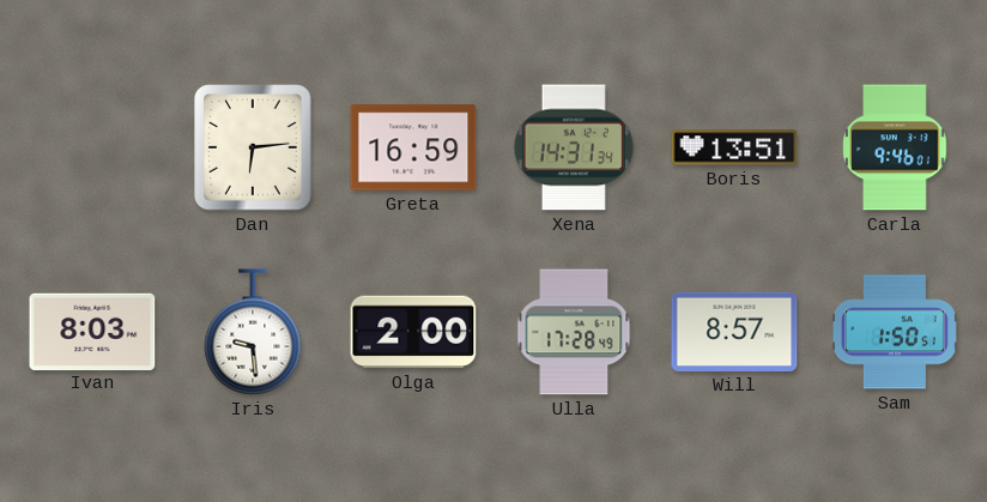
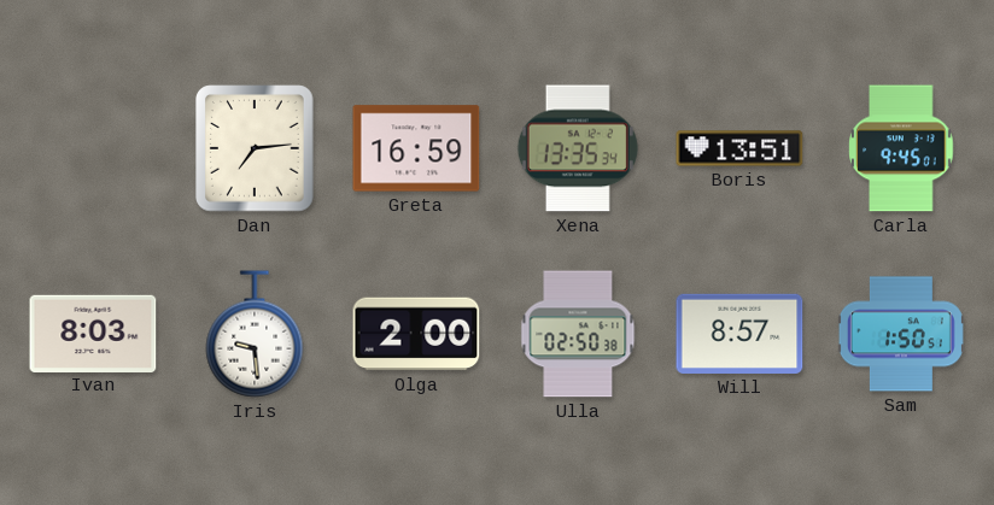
Dan: 6:14 -> 7:14 (255, 148)
Xena: 14:31 -> 13:35 (578, 148)
Carla: 9:46 -> 9:45 (901, 148)
Ulla: 17:28 -> 02:50 (578, 334)
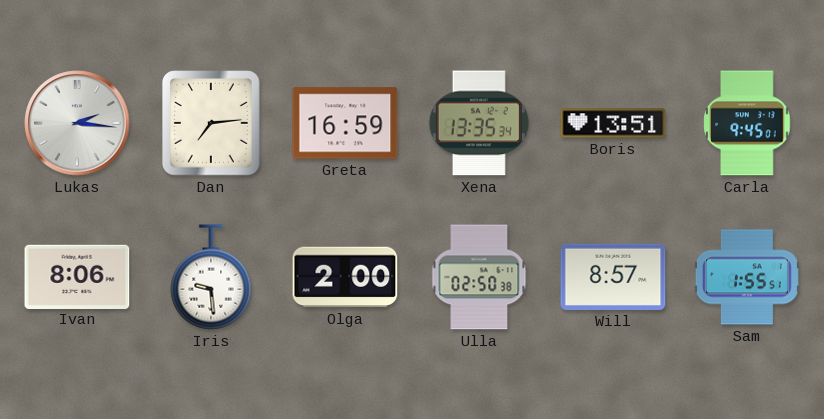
Lukas: none -> 2:16 (77, 123)
Ivan: 8:03 -> 8:06 (77, 276)
Sam: 1:50 -> 1:55 (747, 277)
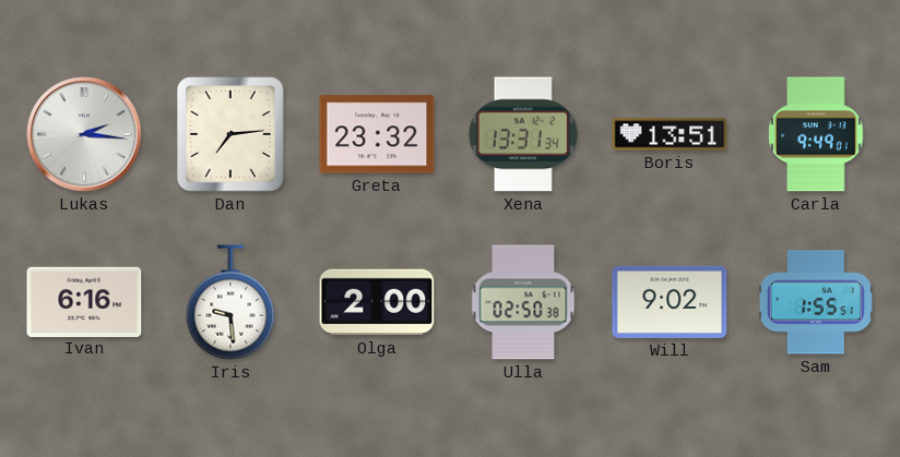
Greta: 16:59 -> 23:32 (377, 134)
Xena: 13:35 -> 13:31 (523, 134)
Carla: 9:45 -> 9:49 (816, 134)
Ivan: 8:06 -> 6:16 (84, 301)
Will: 8:57 -> 9:02 (670, 302)
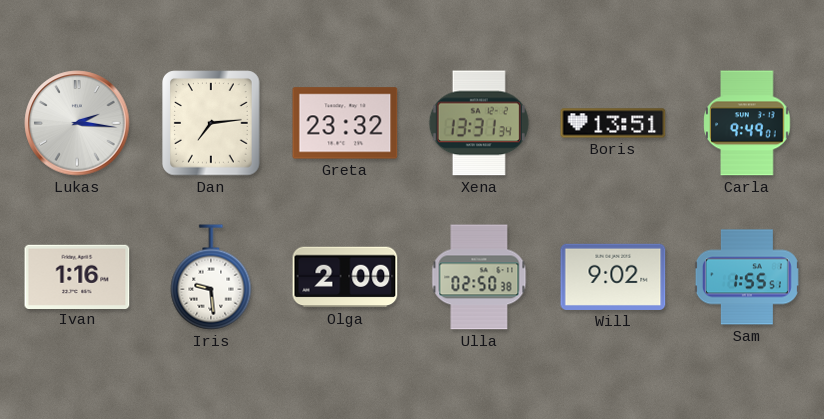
Ivan: 6:16 -> 1:16 (77, 276)
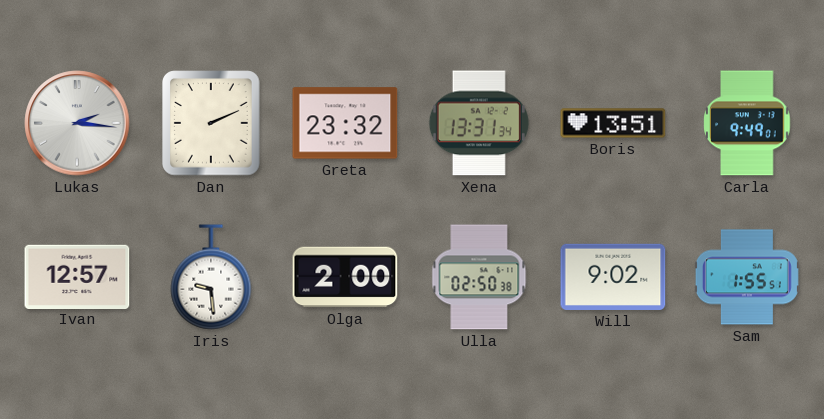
Dan: 7:14 -> 2:11 (211, 123)
Ivan: 1:16 -> 12:57 (77, 276)
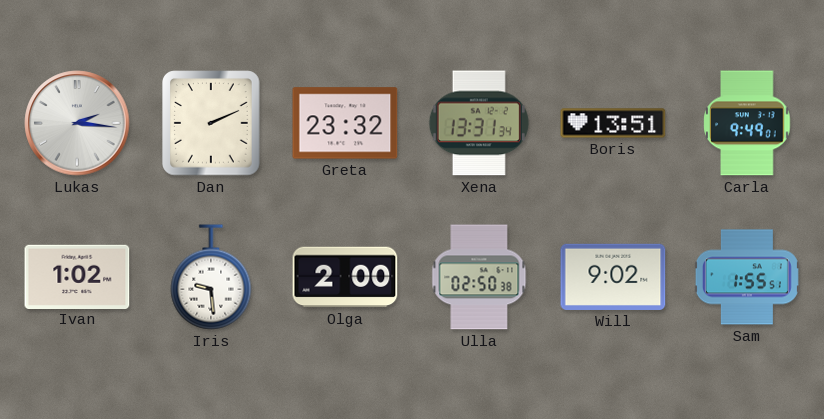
Ivan: 12:57 -> 1:02 (77, 276)
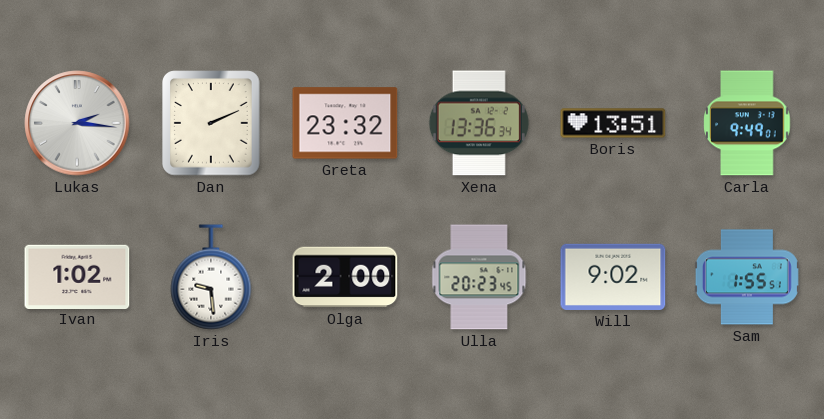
Xena: 13:31 -> 13:36 (479, 123)
Ulla: 02:50 -> 20:23 (479, 277)
